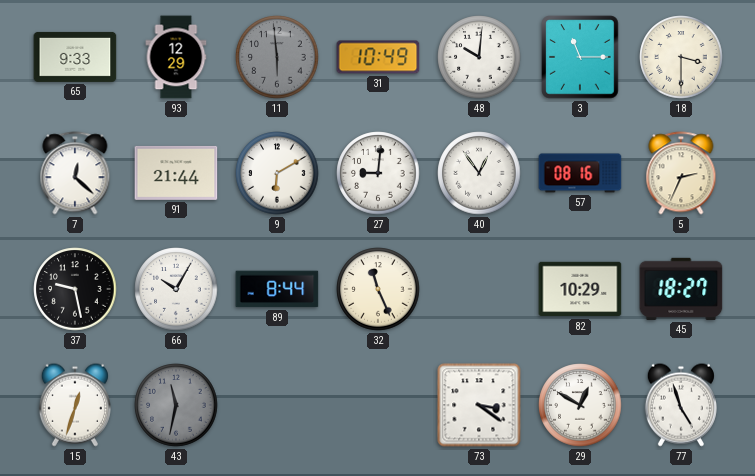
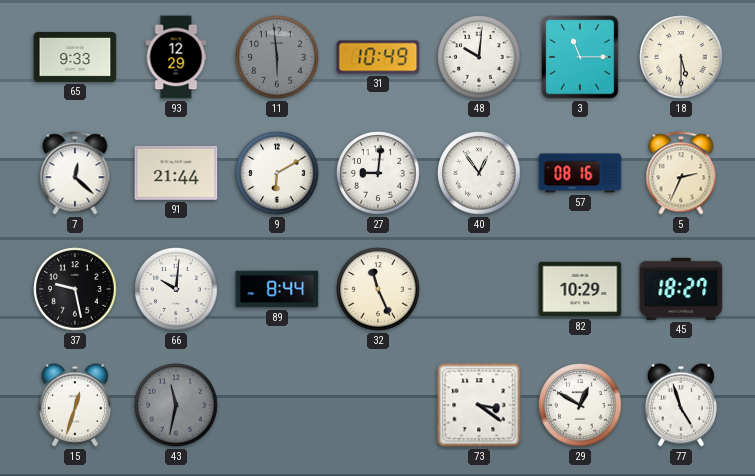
18: 3:30 -> 5:30 (681, 57)
66: 10:05 -> 10:01 (176, 289)
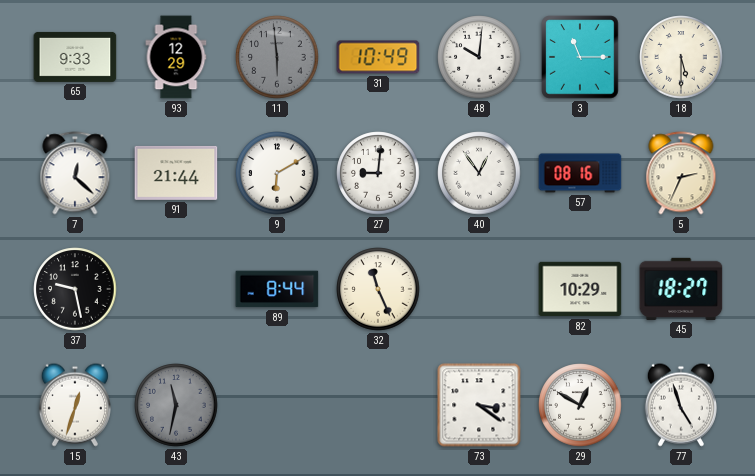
66: 10:01 -> none (176, 289)
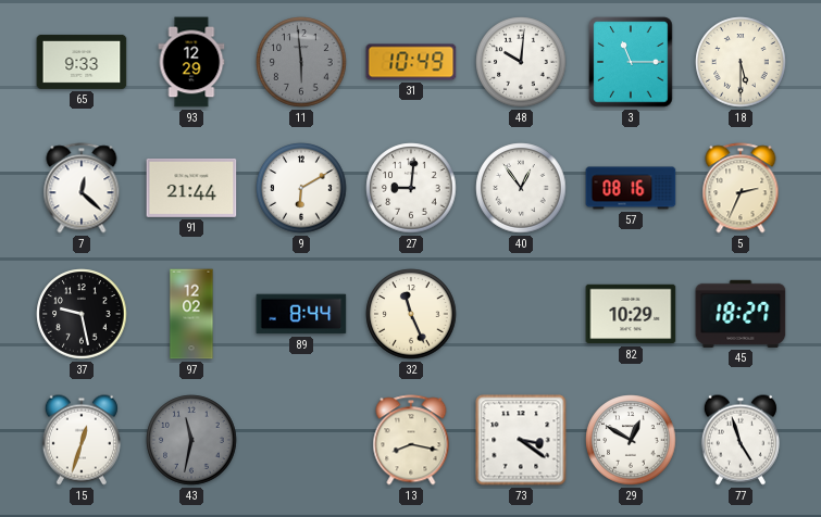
97: none -> 12:02 (191, 314)
13: none -> 8:17 (411, 440)
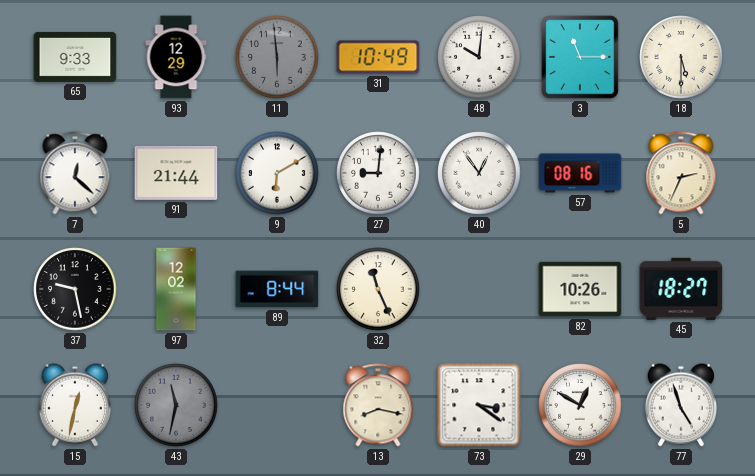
82: 10:29 -> 10:26 (580, 289)
15: 12:33 -> 12:32 (75, 405)
